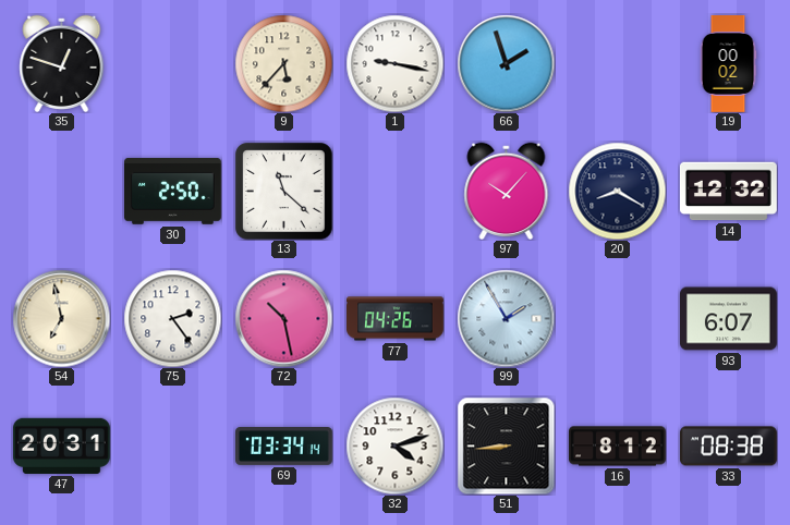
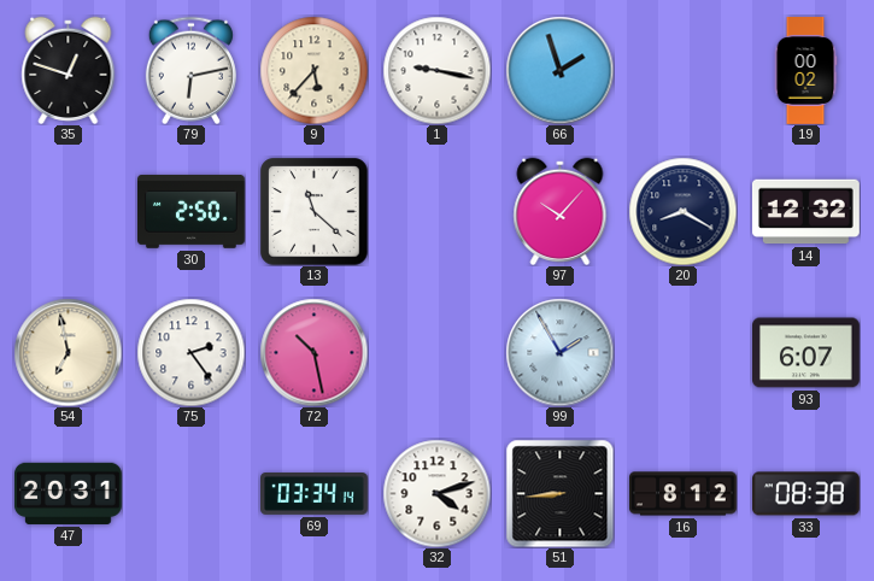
79: none -> 6:13 (190, 70)
77: 04:26 -> none (396, 319)
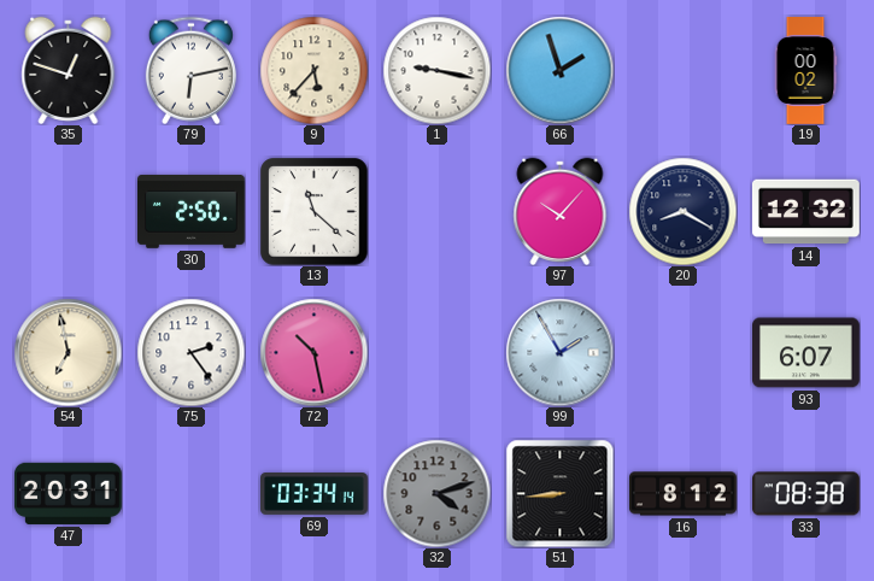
32 dial: white -> grey (436, 493)
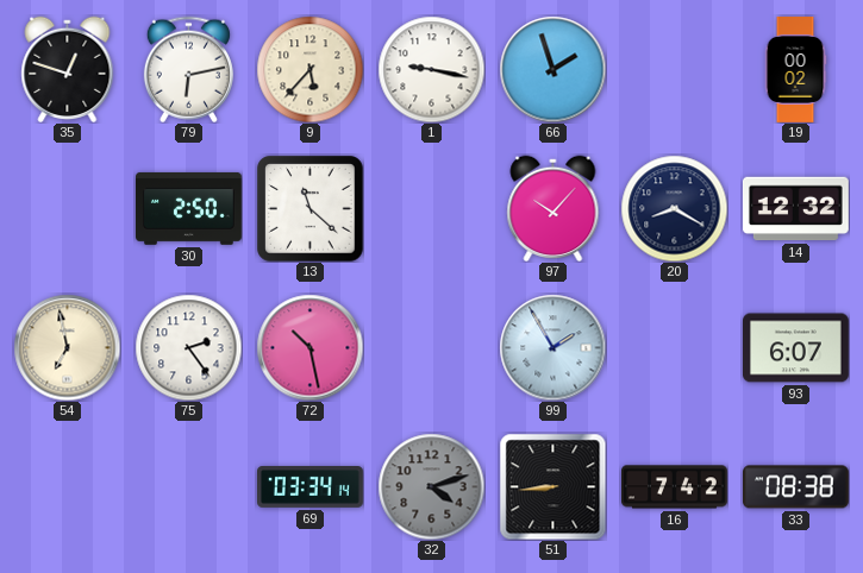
47: 20:31 -> none (68, 493)
16: 8:12 -> 7:42 (675, 487)
